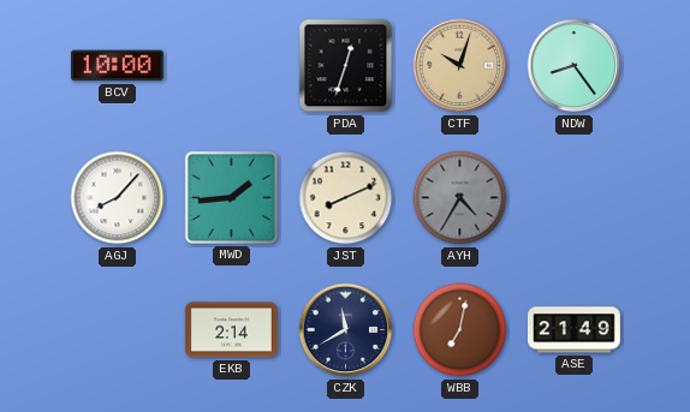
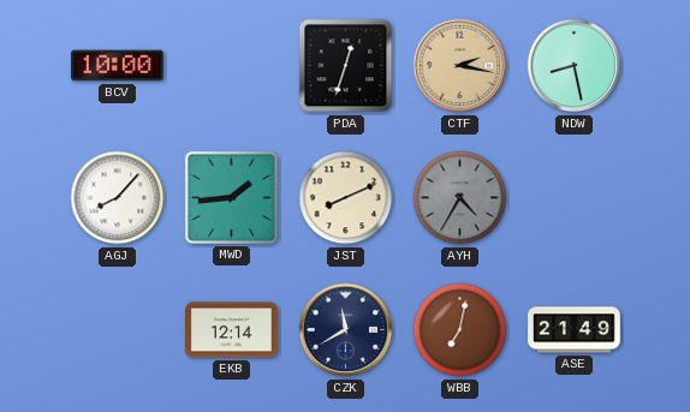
CTF: 10:03 -> 2:17 (460, 66)
NDW: 8:24 -> 8:28 (575, 66)
EKB: 2:14 -> 12:14 (232, 330)
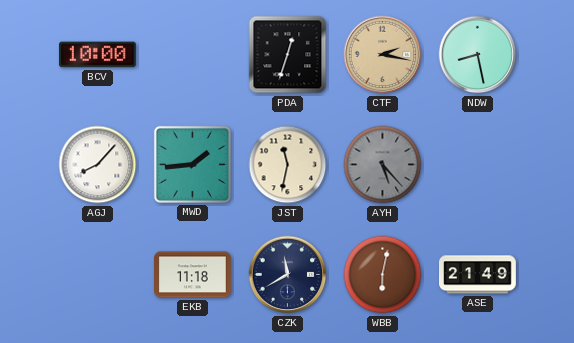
JST: 8:11 -> 11:32 (288, 165)
AYH: 4:35 -> 5:23 (383, 165)
EKB: 12:14 -> 11:18 (193, 275)
WBB: 7:02 -> 6:02 (383, 275)
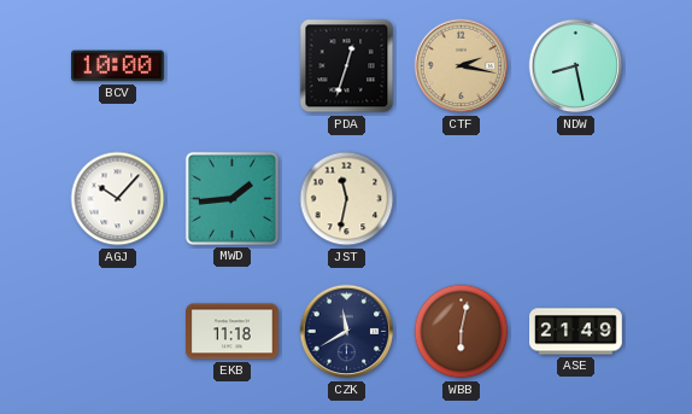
AGJ: 8:07 -> 10:07 (118, 199)
AYH: 5:23 -> none (383, 165)
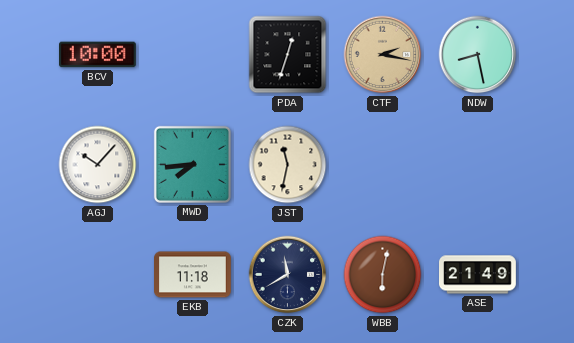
MWD: 1:44 -> 7:44 (192, 164)
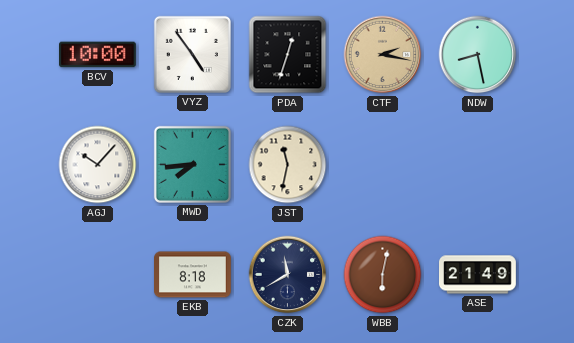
VYZ: none -> 4:54 (192, 54)
EKB: 11:18 -> 8:18 (193, 275)
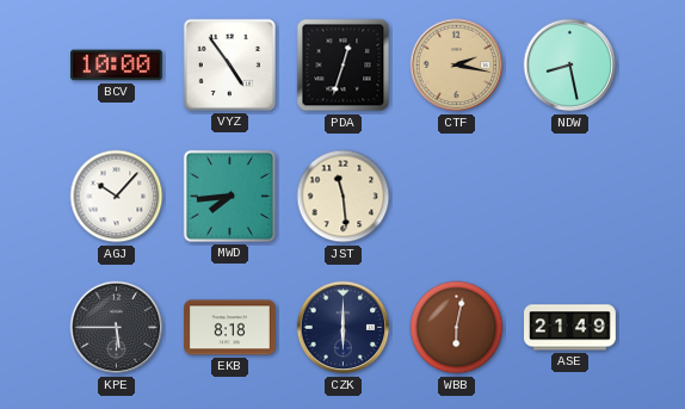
JST: 11:32 -> 11:29 (344, 197)
KPE: none -> 5:45 (117, 328)
CZK: 11:40 -> 6:00 (344, 328)
